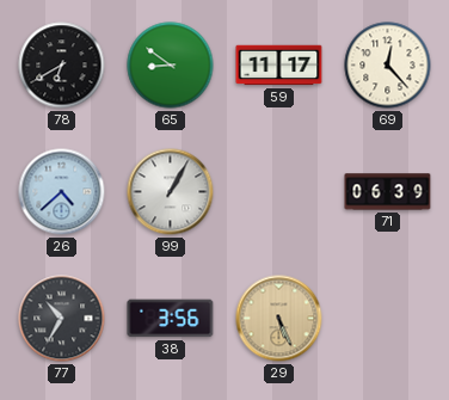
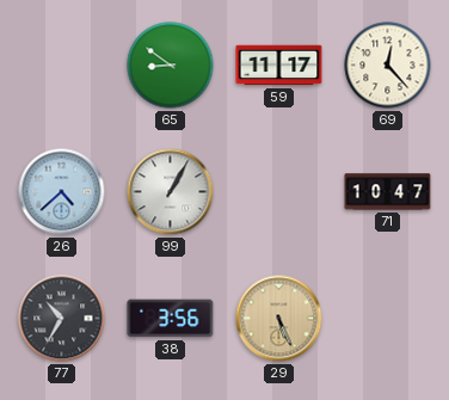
78: 6:40 -> none (62, 66)
71: 06:39 -> 10:47 (388, 192)
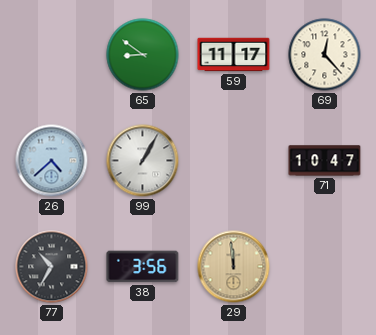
29: 5:26 -> 11:59 (234, 267)
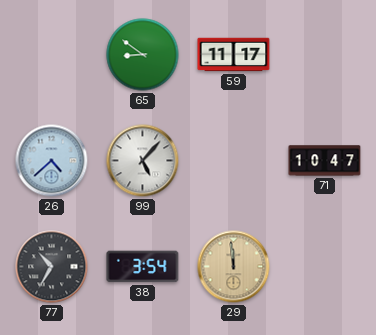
69: 12:23 -> none (325, 55)
99: 1:05 -> 5:07 (143, 161)
38: 3:56 -> 3:54 (143, 267)
